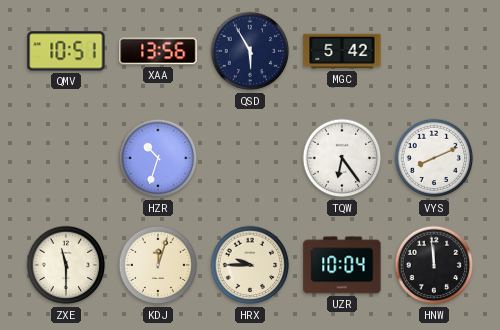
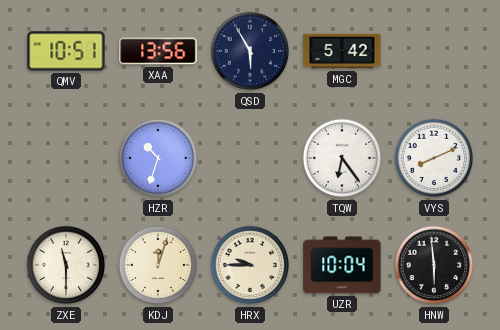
HNW: 11:59 -> 5:59 (434, 265)
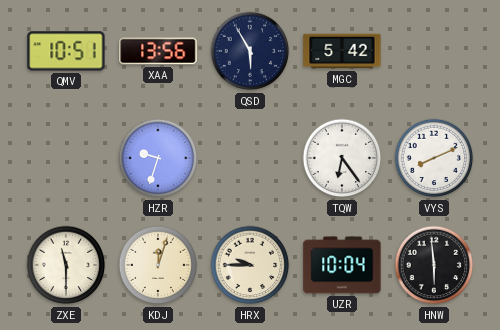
HZR: 10:33 -> 9:33 (158, 158)
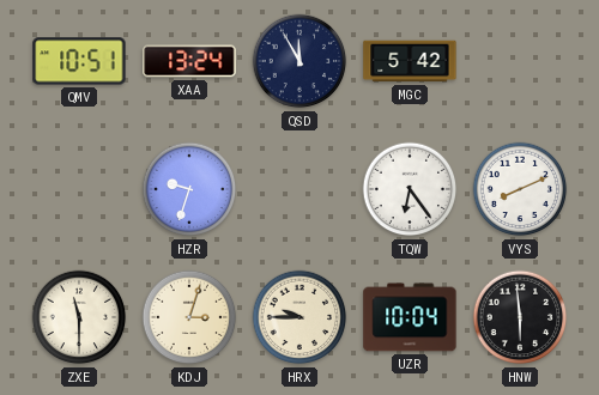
XAA: 13:56 -> 13:24 (189, 61)
QSD: 5:55 -> 11:55 (299, 61)
KDJ: 12:03 -> 3:03 (189, 317)
